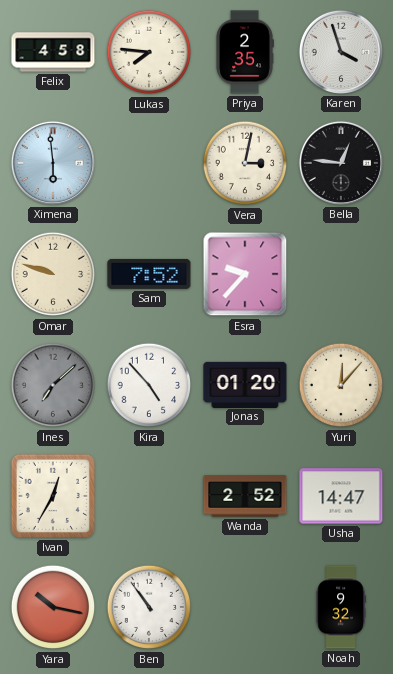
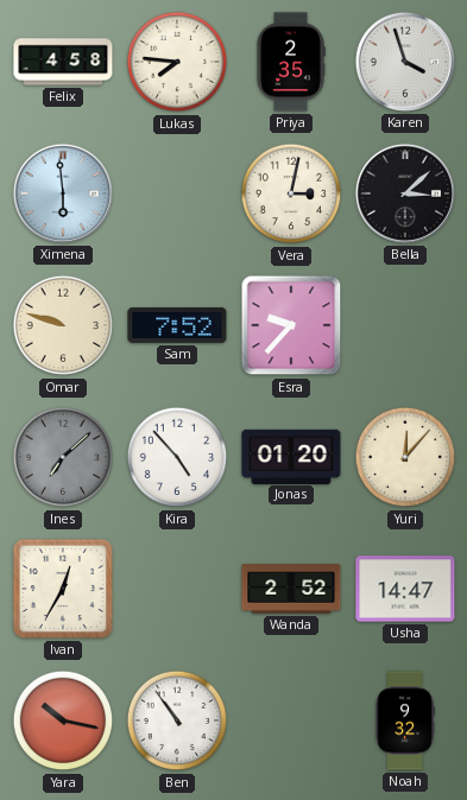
Bella: 12:46 -> 3:08 (405, 193)
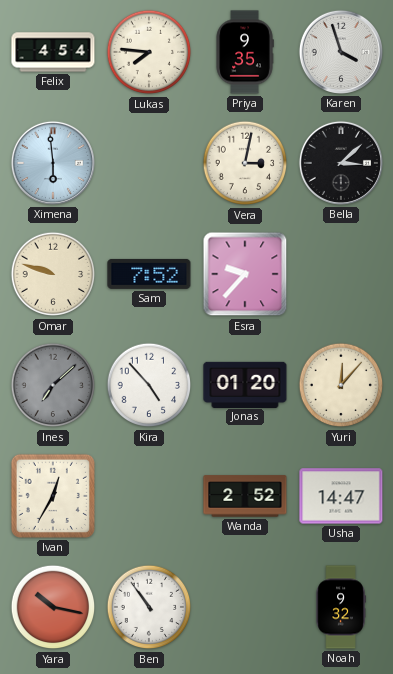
Felix: 4:58 -> 4:54 (53, 52)
Priya: 2:35 -> 9:35 (245, 52)
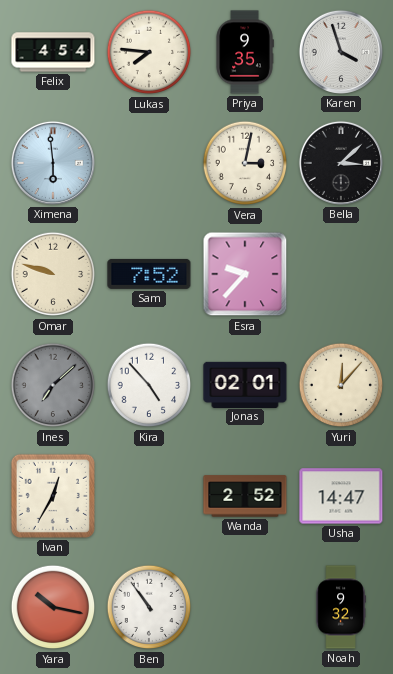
Jonas: 01:20 -> 02:01 (245, 384)
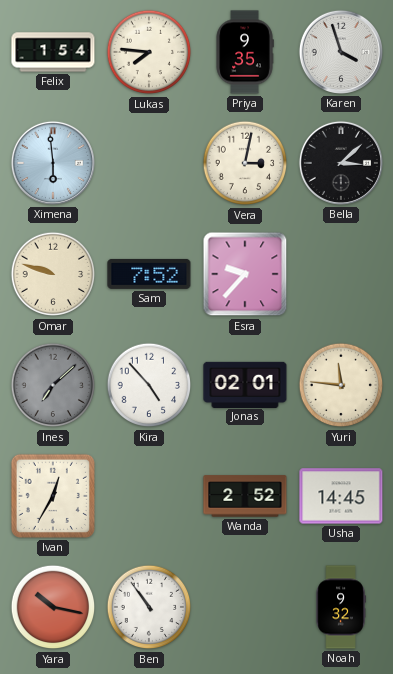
Felix: 4:54 -> 1:54 (53, 52)
Yuri: 12:07 -> 11:46 (341, 385)
Usha: 14:47 -> 14:45 (341, 496)
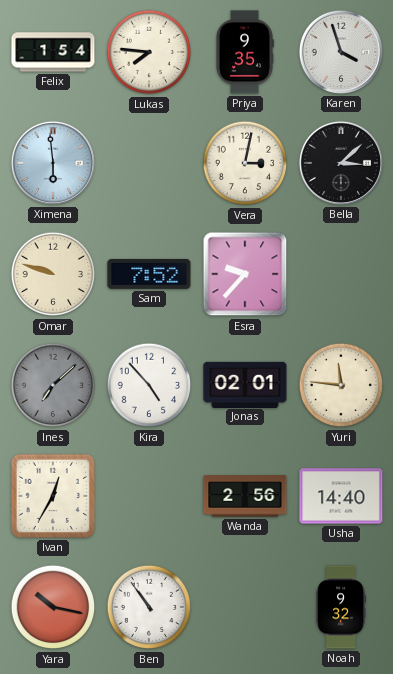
Wanda: 2:52 -> 2:56 (245, 496)
Usha: 14:45 -> 14:40 (341, 496)
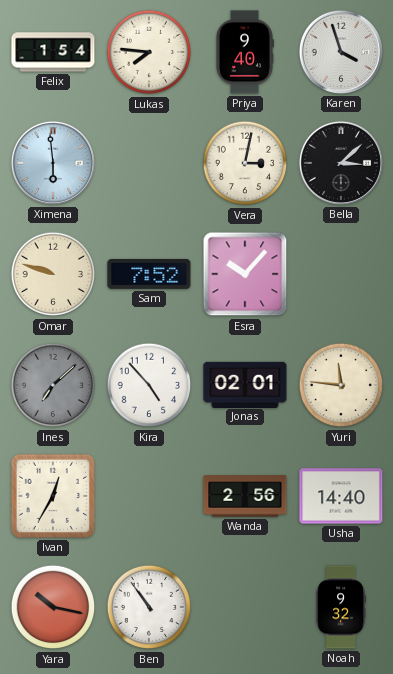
Priya: 9:35 -> 9:40 (245, 52)
Esra: 9:37 -> 10:07 (245, 274)
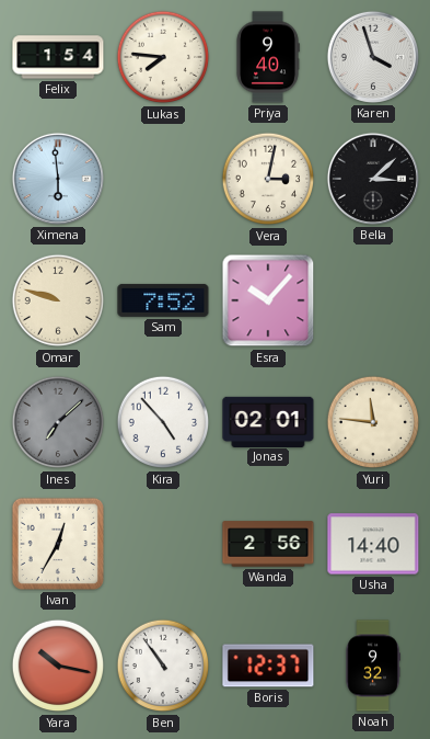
Boris: none -> 12:37 (268, 666)
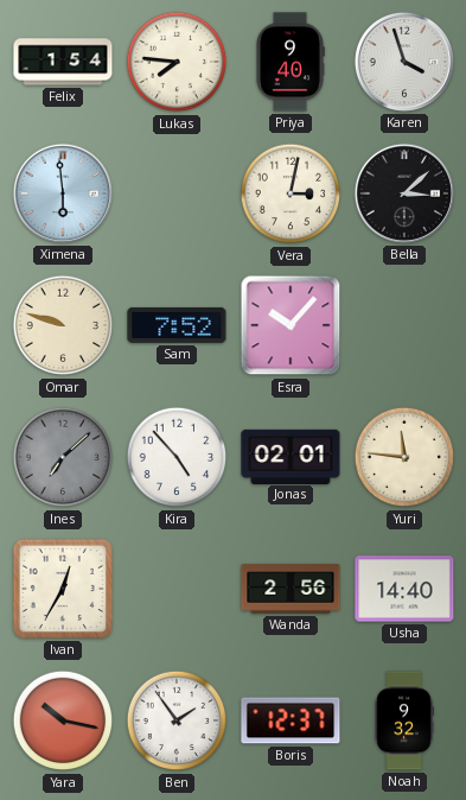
Ben: 10:54 -> 1:54 (177, 720)
